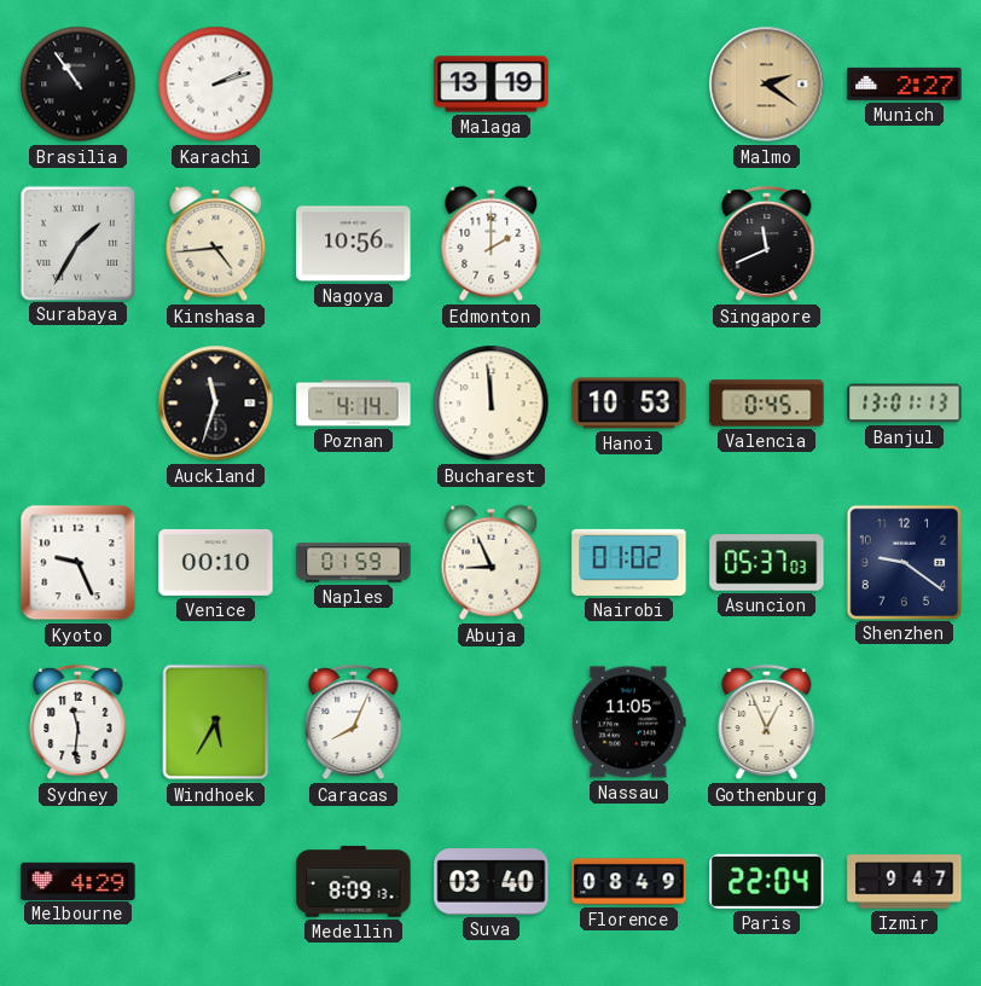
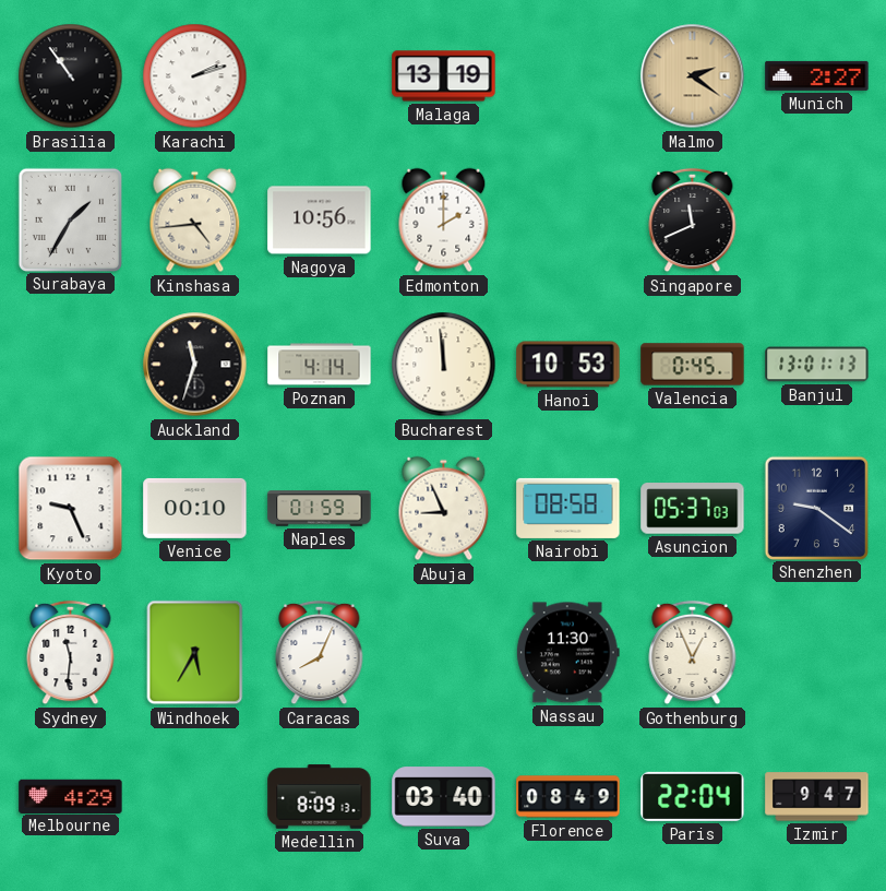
Nairobi: 01:02 -> 08:58 (568, 508)
Nassau: 11:05 -> 11:30 (567, 653)
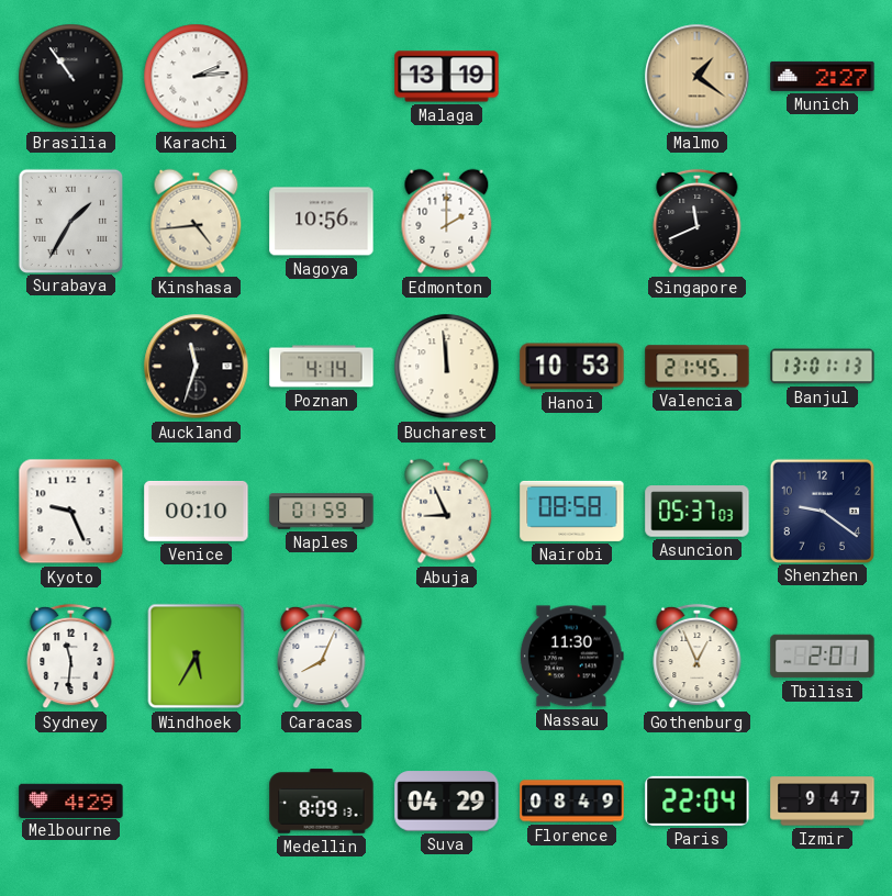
Karachi: 2:12 -> 2:14 (197, 77)
Malmo: 2:21 -> 1:21 (698, 77)
Valencia: 0:45 -> 21:45 (698, 367)
Tbilisi: none -> 2:01 (823, 657)
Suva: 03:40 -> 04:29 (447, 802)
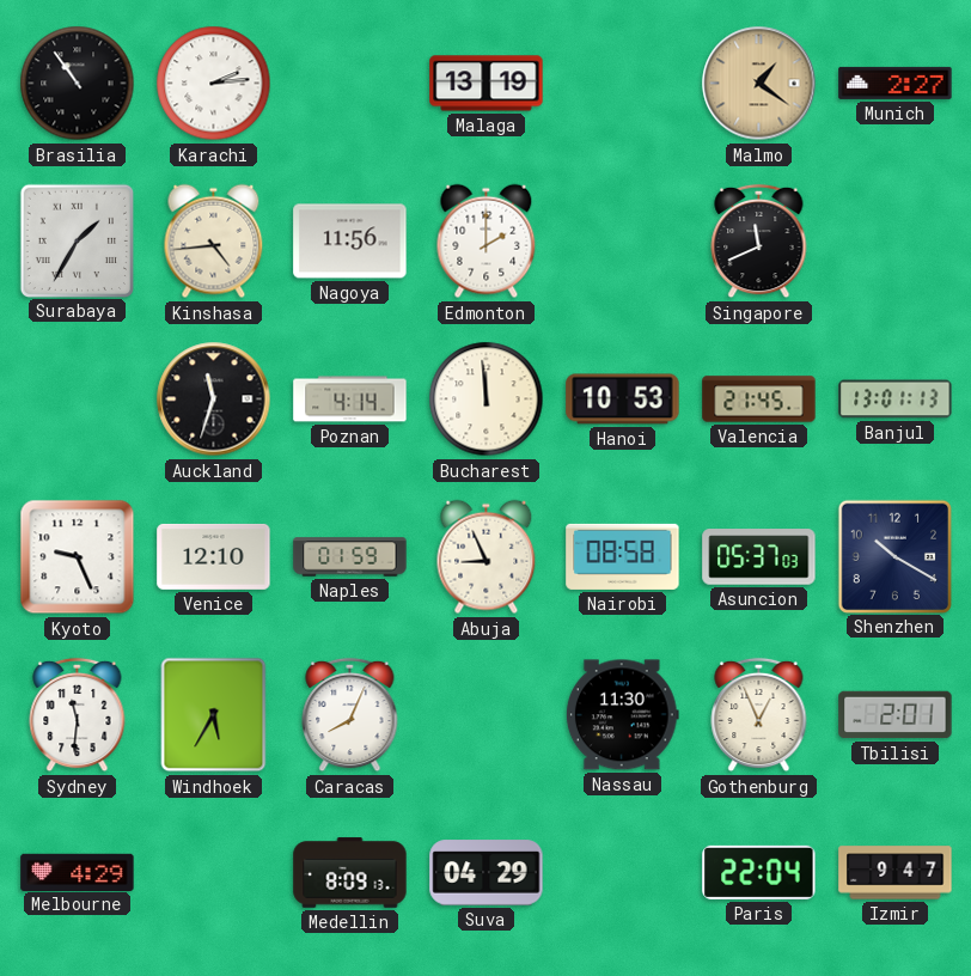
Nagoya: 10:56 -> 11:56 (350, 242)
Venice: 00:10 -> 12:10 (214, 556)
Shenzhen: 9:21 -> 10:20 (894, 556)
Florence: 08:49 -> none (572, 802)
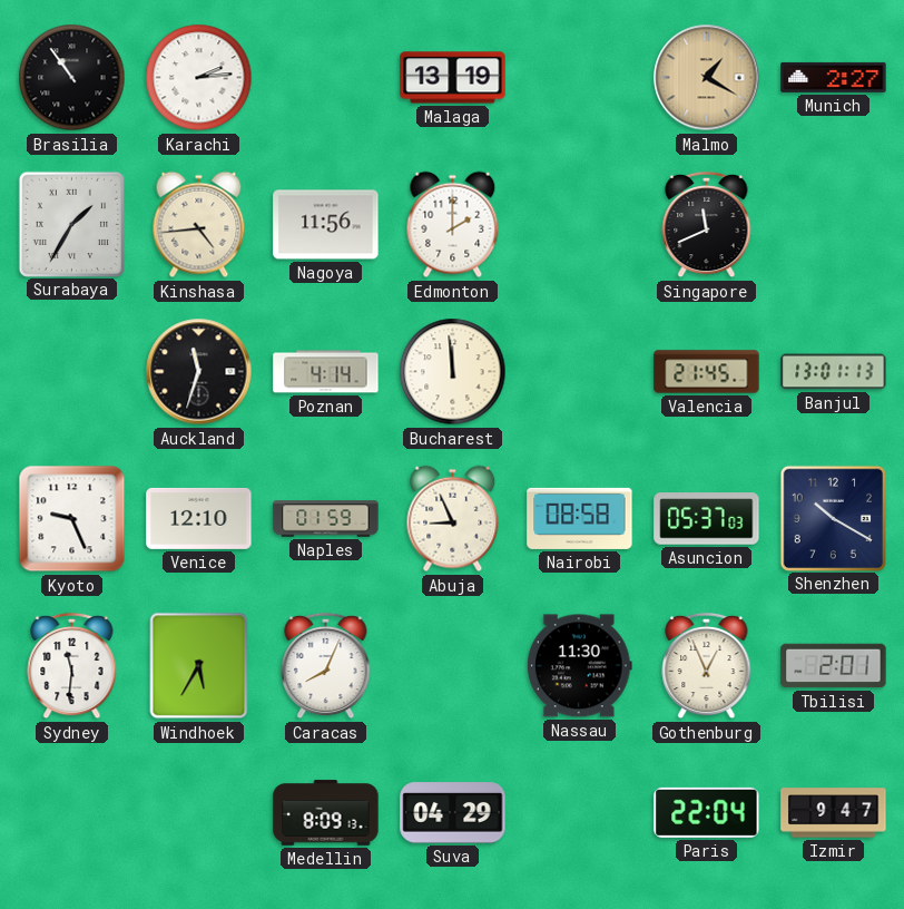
Malmo: 1:21 -> 1:20 (707, 78)
Hanoi: 10:53 -> none (623, 399)
Melbourne: 4:29 -> none (78, 872)
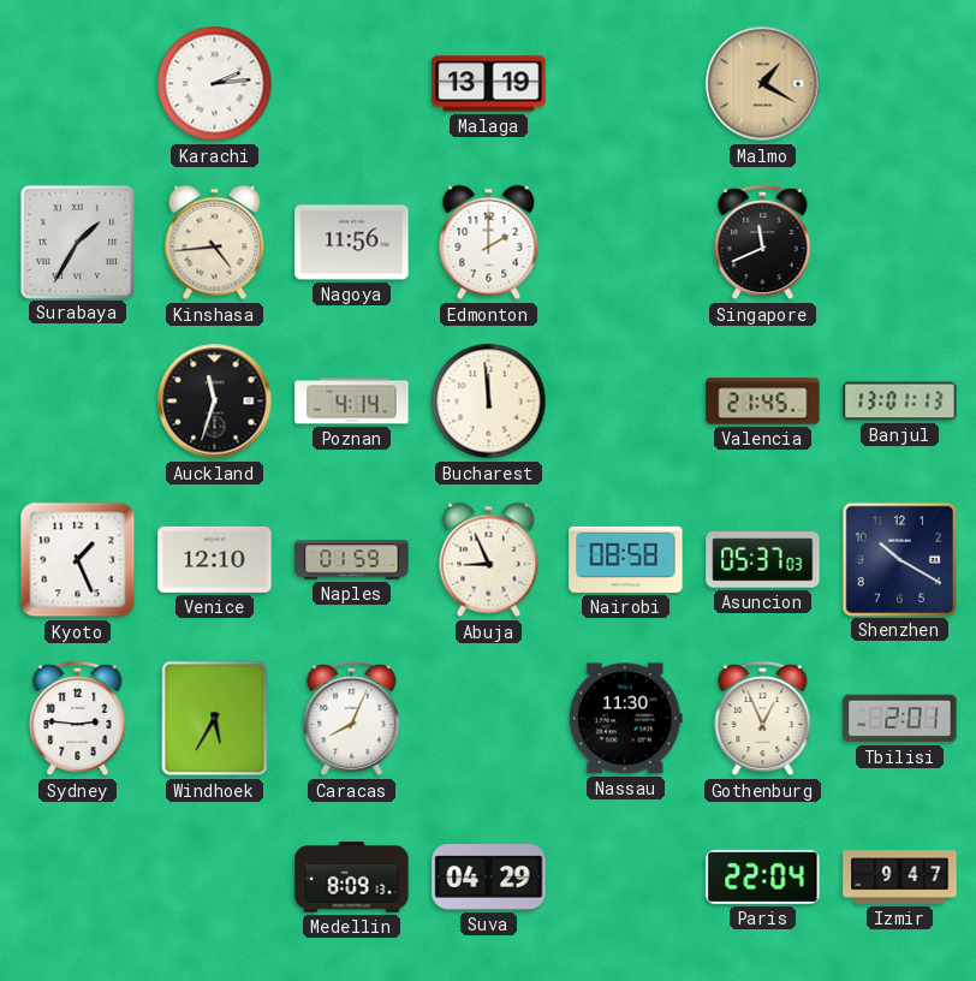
Brasilia: 10:54 -> none (72, 78)
Munich: 2:27 -> none (834, 77)
Kyoto: 9:26 -> 1:26 (78, 560)
Sydney: 11:31 -> 2:46 (78, 719)
